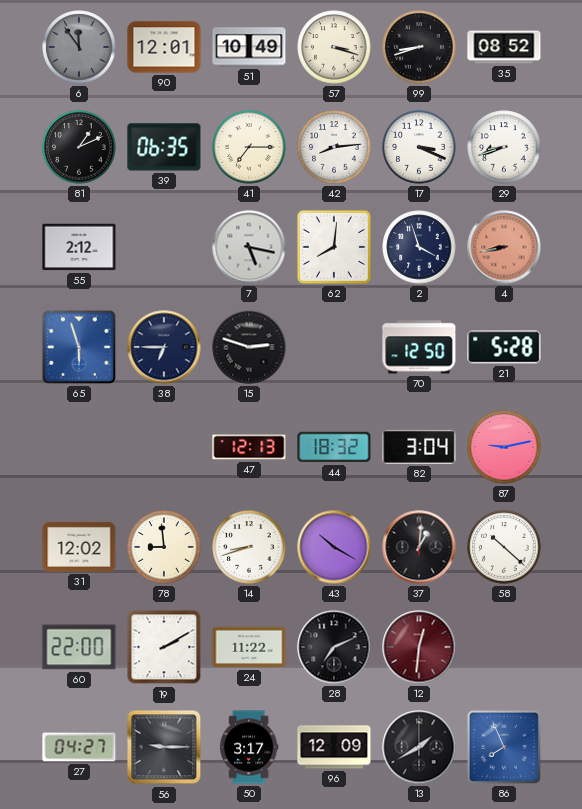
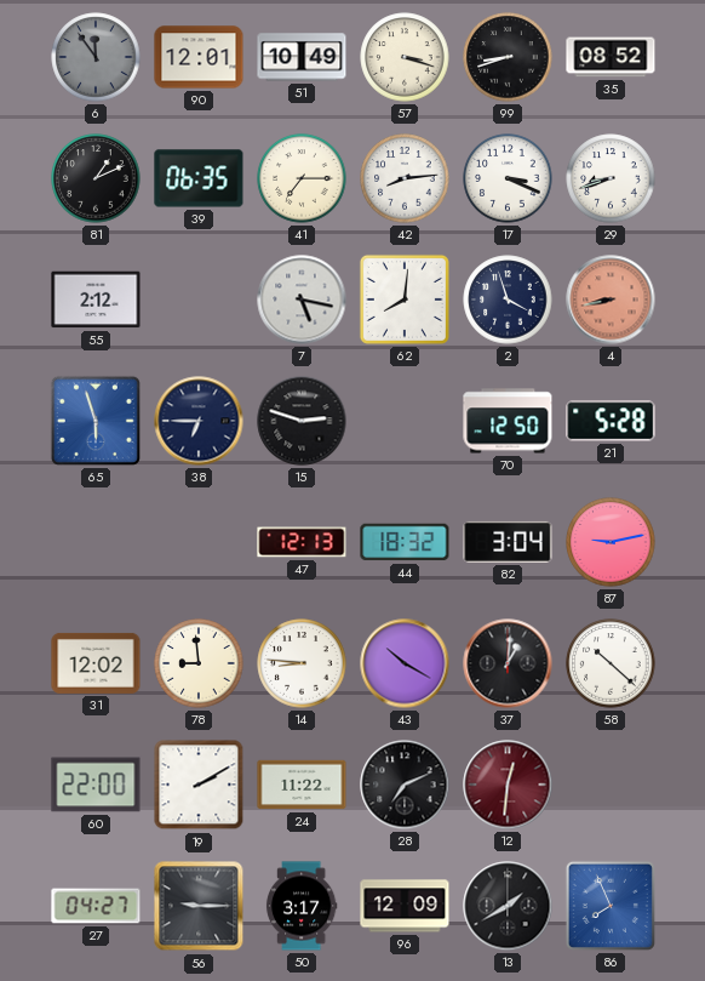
14: 8:42 -> 8:46 (302, 663)
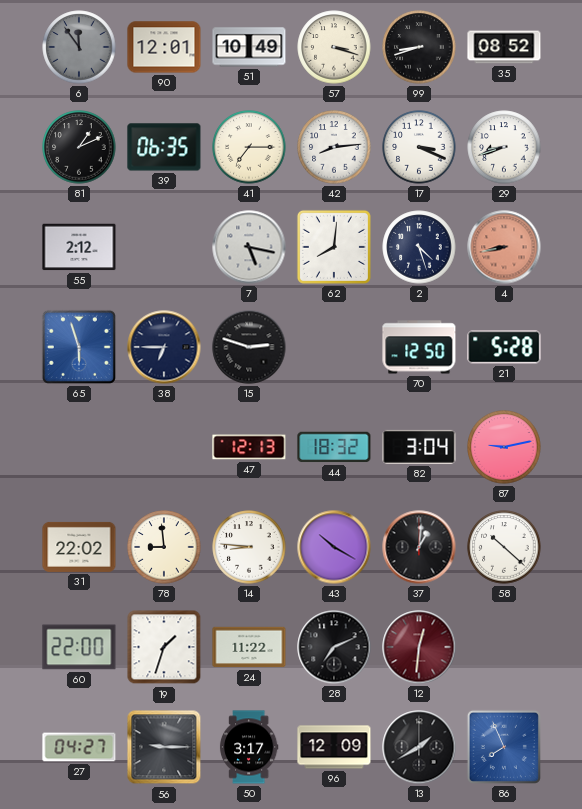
2: 3:57 -> 4:27 (419, 247)
31: 12:02 -> 22:02 (79, 547)
19: 2:10 -> 1:33 (164, 647)
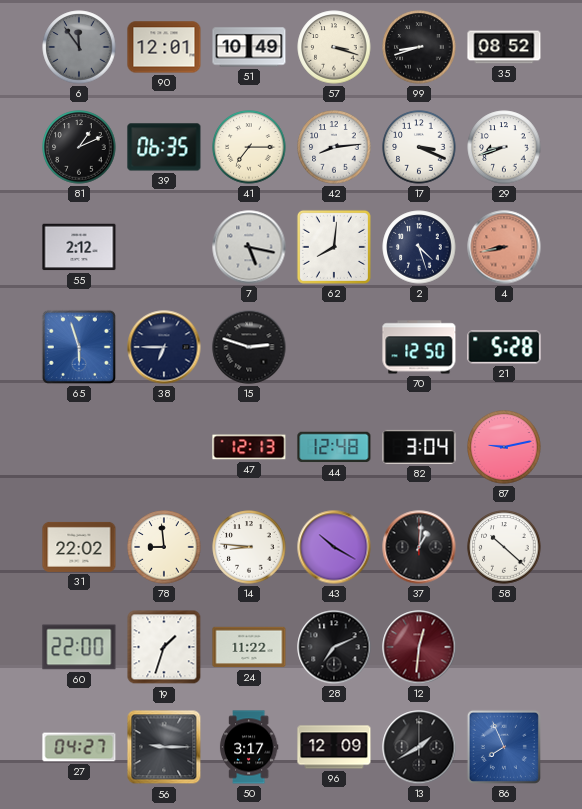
44: 18:32 -> 12:48 (334, 447)
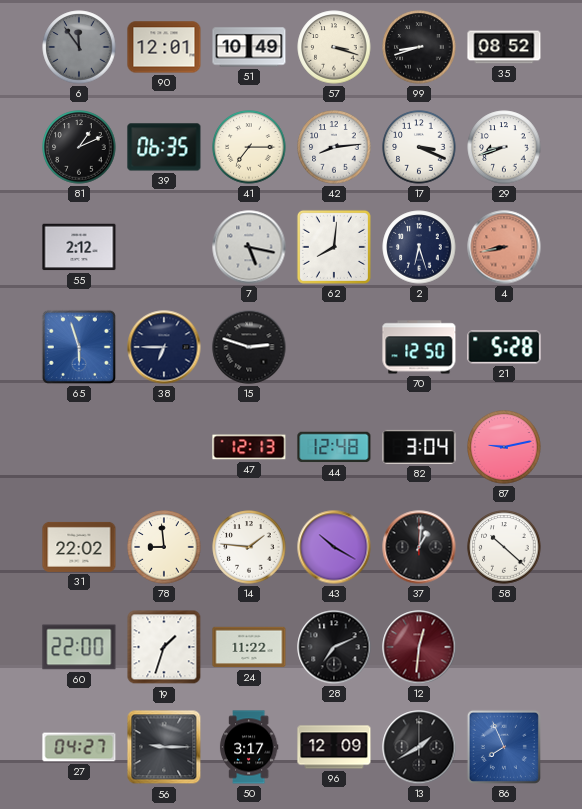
2: 4:27 -> 6:27 (419, 247)
14: 8:46 -> 1:46 (249, 547)
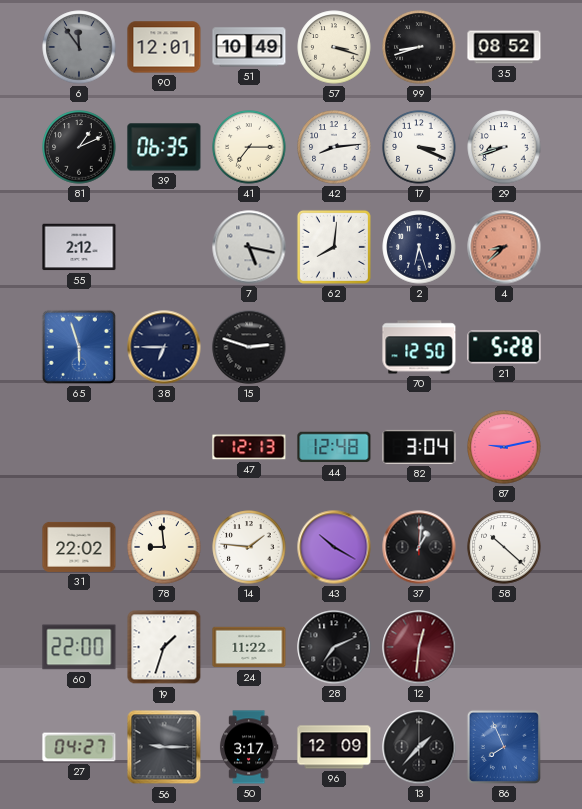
4: 8:43 -> 8:38 (504, 247)
13: 1:40 -> 1:37 (419, 747)
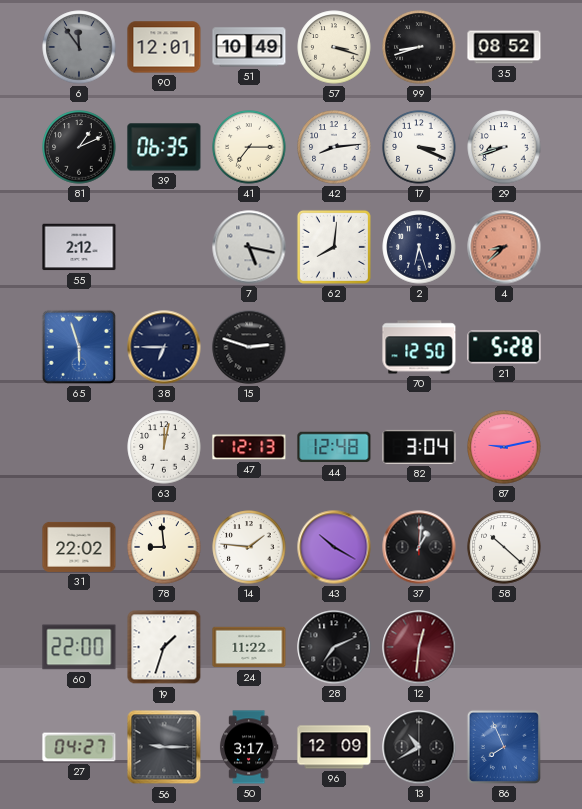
63: none -> 12:02 (164, 447)
13: 1:37 -> 10:40 (419, 747)
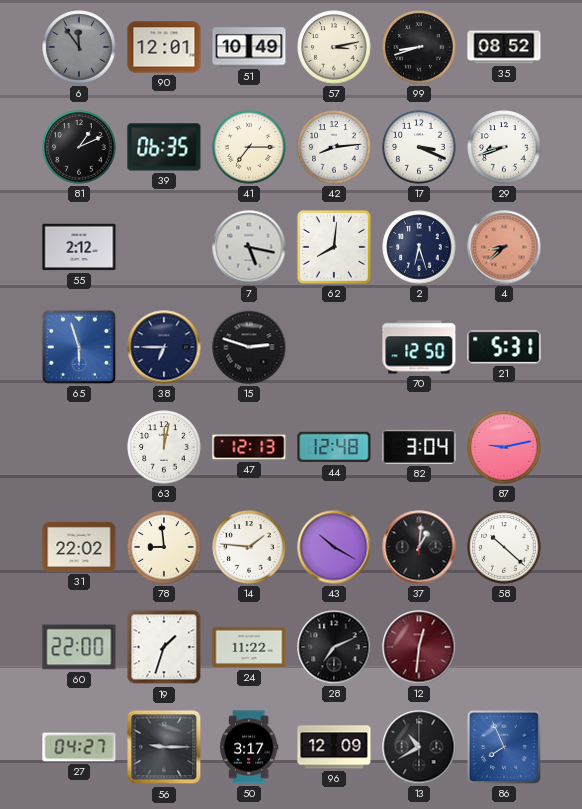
57: 3:18 -> 3:13 (334, 47)
21: 5:28 -> 5:31 (504, 347)
